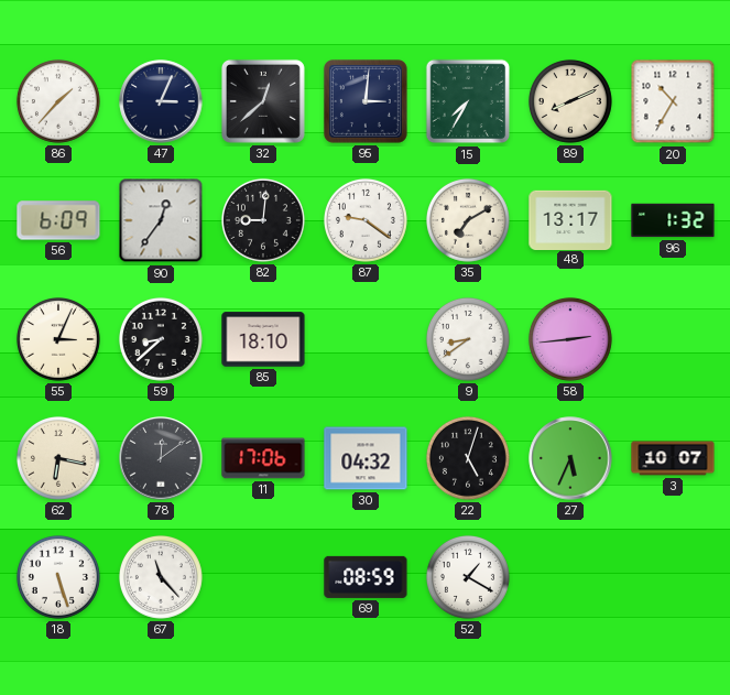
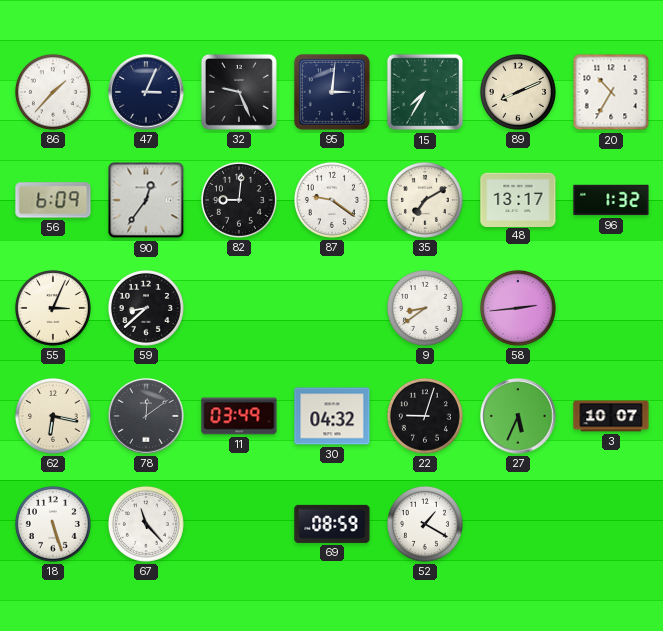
32: 12:38 -> 9:26 (239, 92)
85: 18:10 -> none (263, 339)
11: 17:06 -> 03:49 (239, 416)
22: 5:03 -> 9:03 (425, 416)
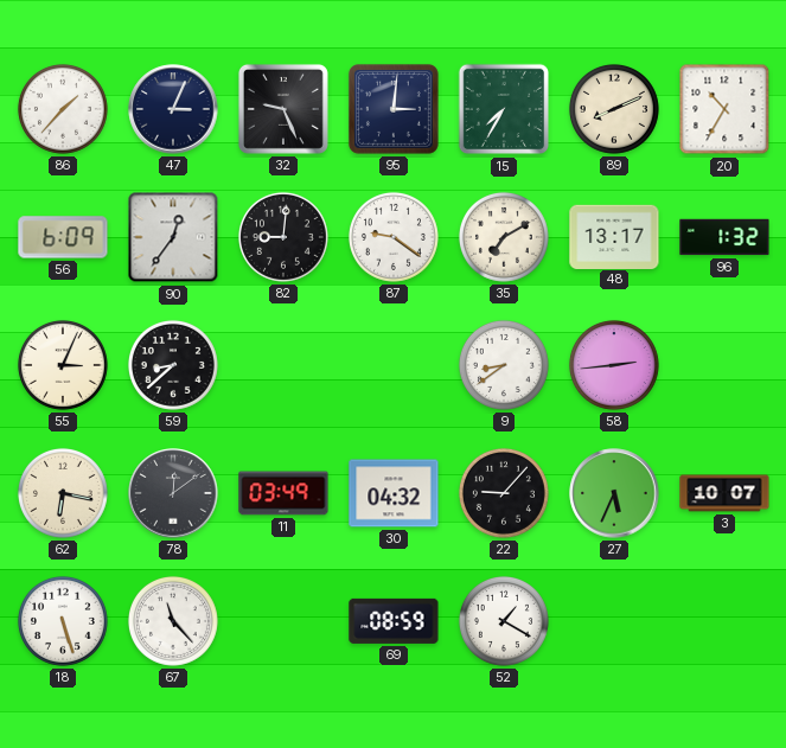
22: 9:03 -> 9:07 (504, 493)
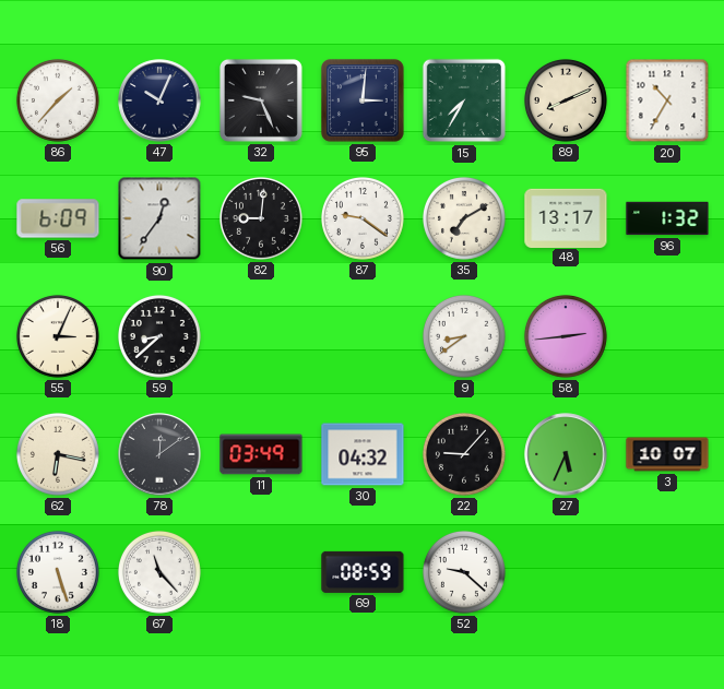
47: 3:04 -> 10:04 (159, 100)
52: 1:20 -> 9:22 (464, 572)
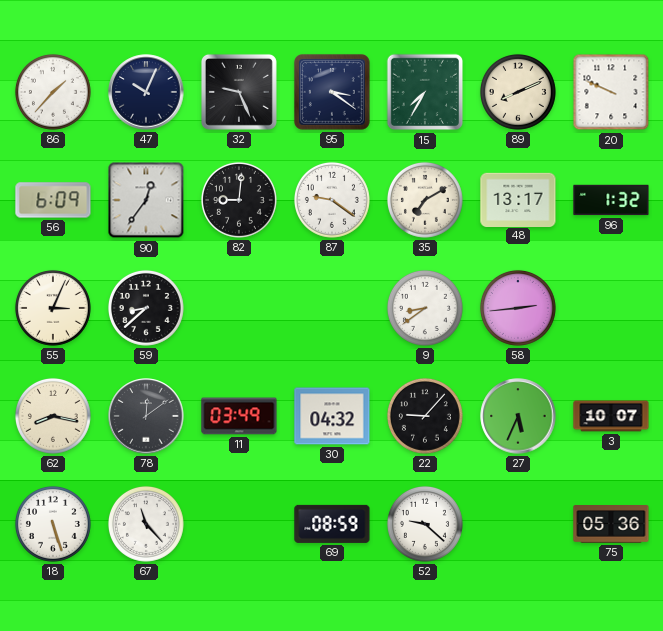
95: 3:01 -> 3:21 (332, 92)
20: 10:35 -> 9:49 (611, 92)
62: 6:17 -> 8:17 (53, 416)
75: none -> 05:36 (611, 525)
